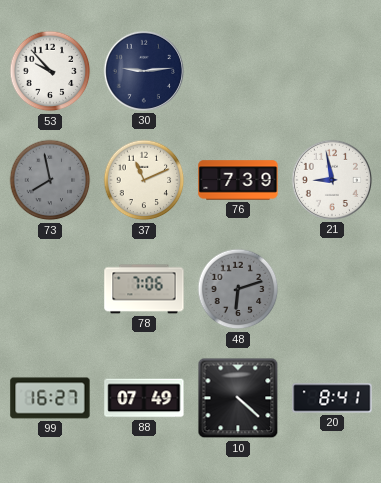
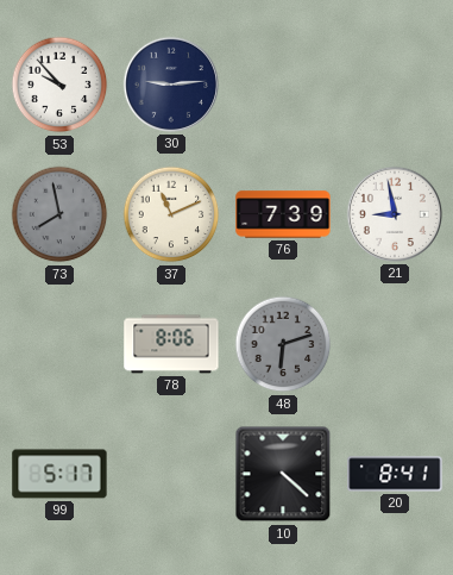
78: 7:06 -> 8:06 (171, 344)
99: 16:27 -> 5:17 (59, 474)
88: 07:49 -> none (144, 398)
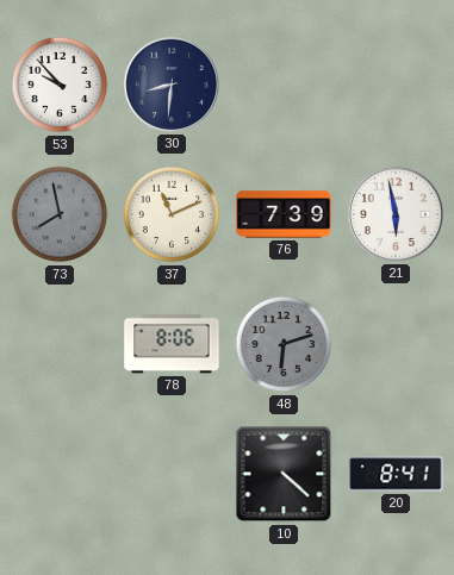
30: 9:14 -> 8:31 (172, 85)
21: 8:58 -> 5:58 (396, 214)
99: 5:17 -> none (59, 474)
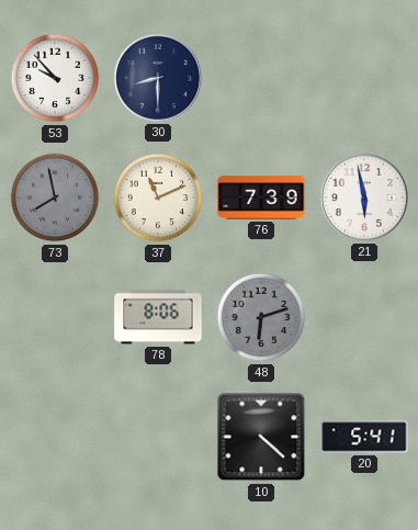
30: 8:31 -> 8:30 (158, 78)
20: 8:41 -> 5:41 (364, 437)
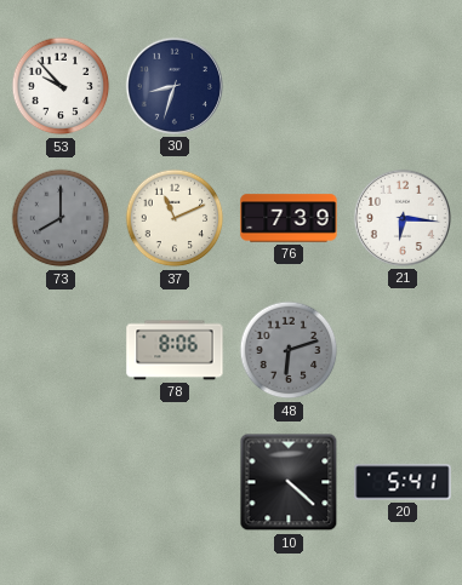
30: 8:30 -> 8:33 (175, 86)
73: 7:58 -> 8:00 (61, 218)
21: 5:58 -> 6:16 (403, 218)
